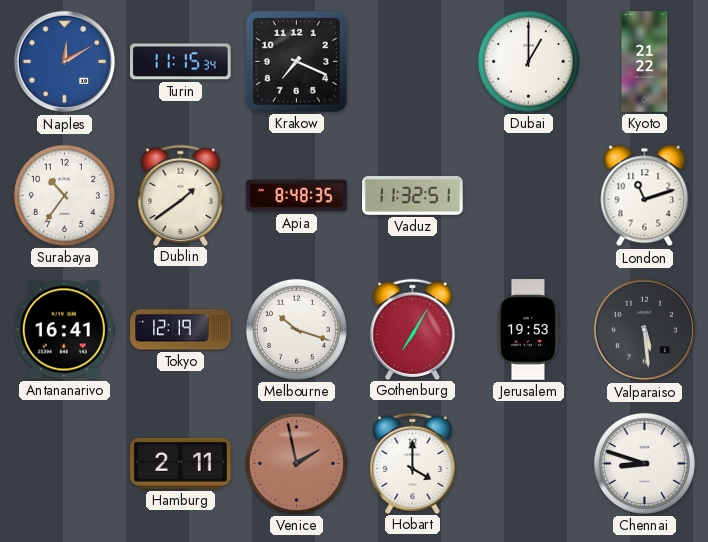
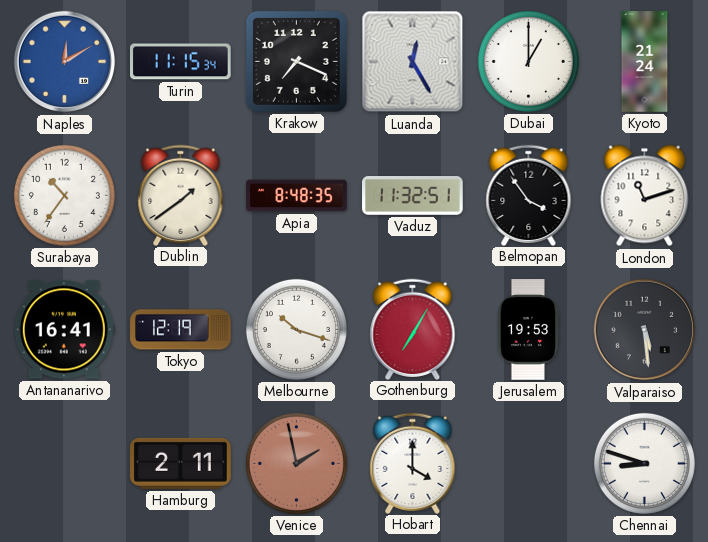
Luanda: none -> 12:25 (413, 62)
Kyoto: 21:22 -> 21:24 (645, 62)
Belmopan: none -> 3:54 (529, 195)
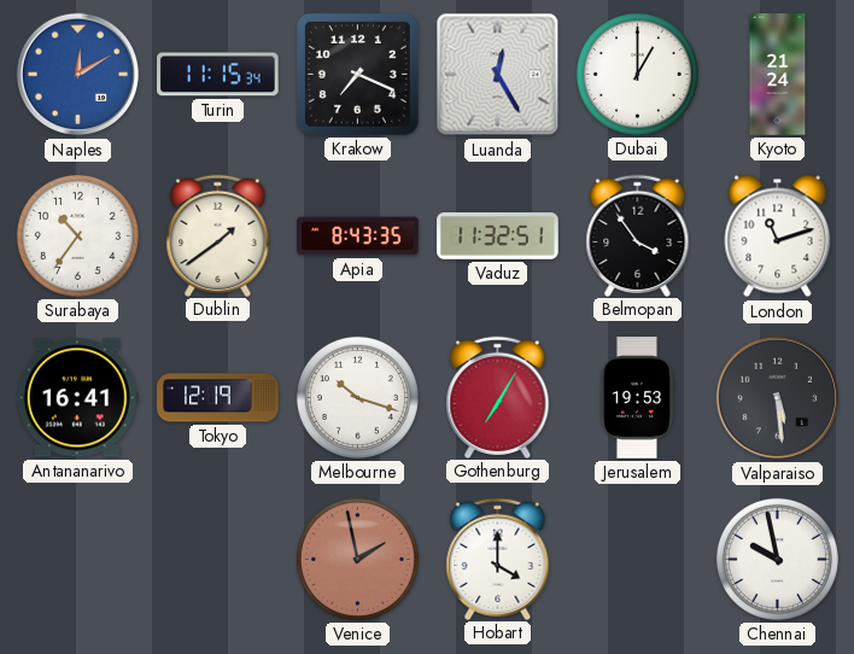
Apia: 8:48 -> 8:43 (358, 237)
Hamburg: 2:11 -> none (181, 463)
Chennai: 8:48 -> 9:58 (777, 559)
